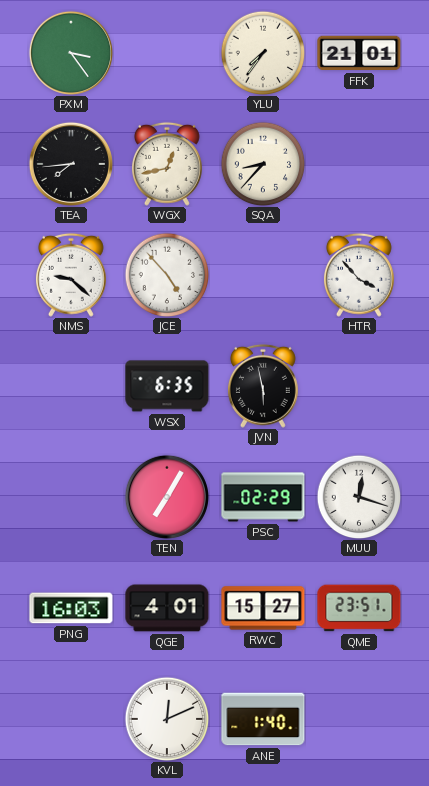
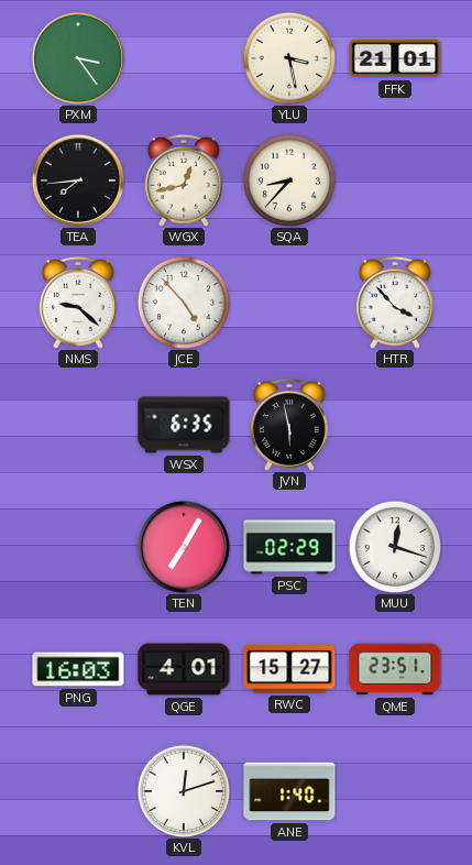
YLU: 7:36 -> 3:28 (289, 58)
KVL: 12:11 -> 12:12 (184, 791)
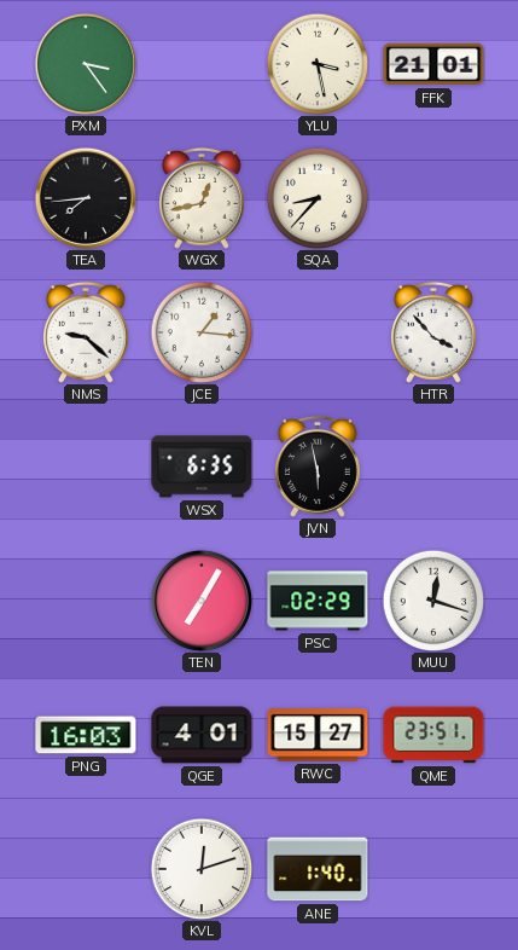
JCE: 4:53 -> 1:16 (202, 332)
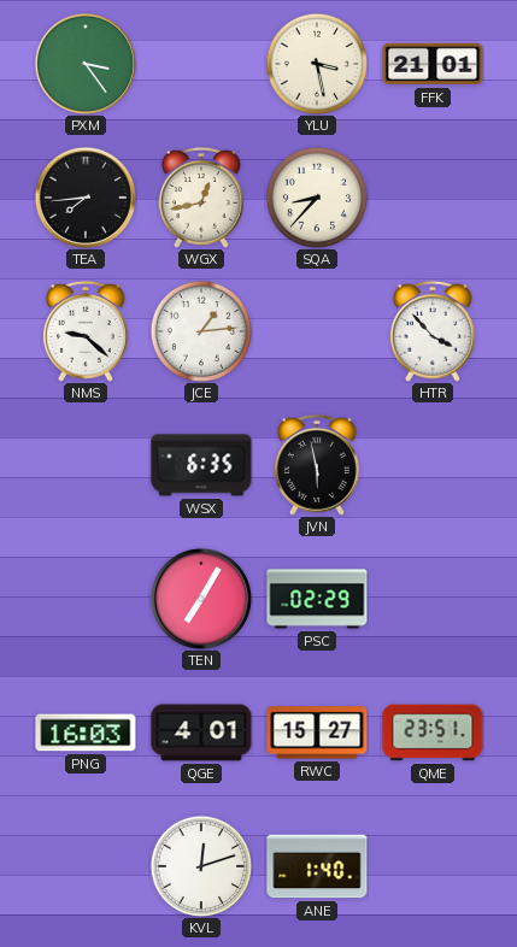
JCE: 1:16 -> 1:14 (201, 331)
MUU: 12:18 -> none (433, 601)
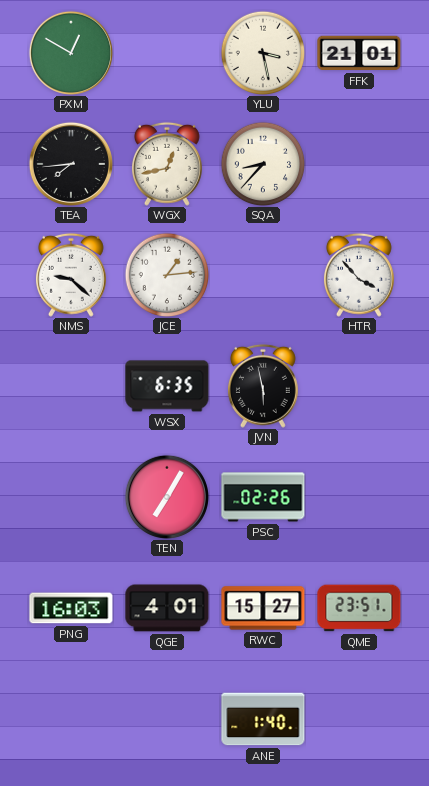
PXM: 3:24 -> 12:50 (71, 53)
PSC: 02:29 -> 02:26 (263, 497)
KVL: 12:12 -> none (201, 866)
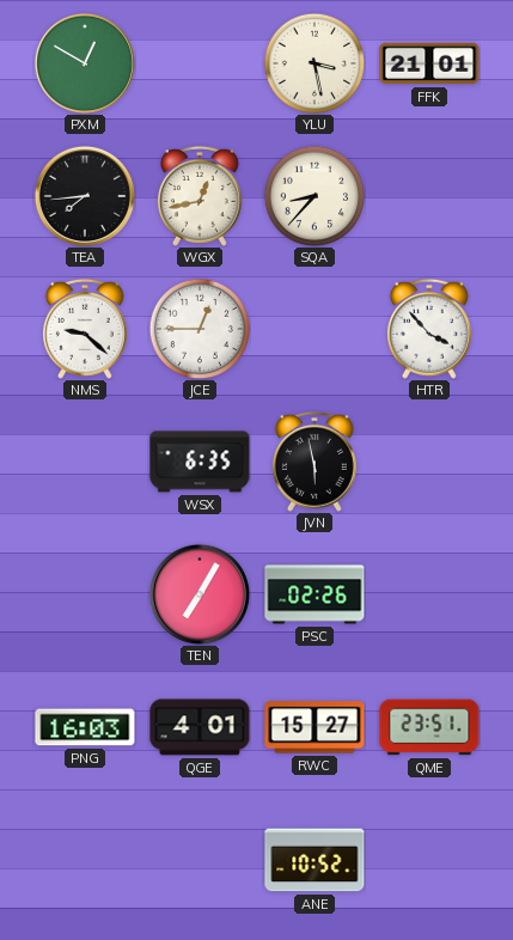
JCE: 1:14 -> 12:45 (200, 329)
ANE: 1:40 -> 10:52 (314, 860)
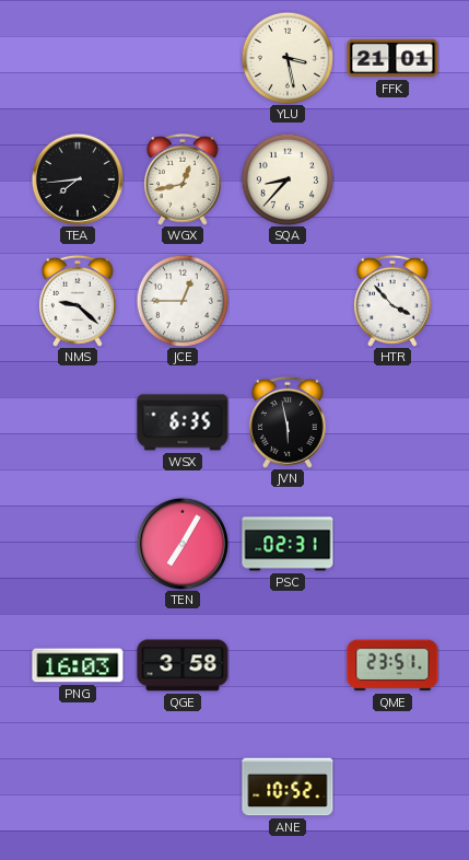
PXM: 12:50 -> none (85, 63)
PSC: 02:26 -> 02:31 (288, 544)
QGE: 4:01 -> 3:58 (183, 665)
RWC: 15:27 -> none (314, 727)
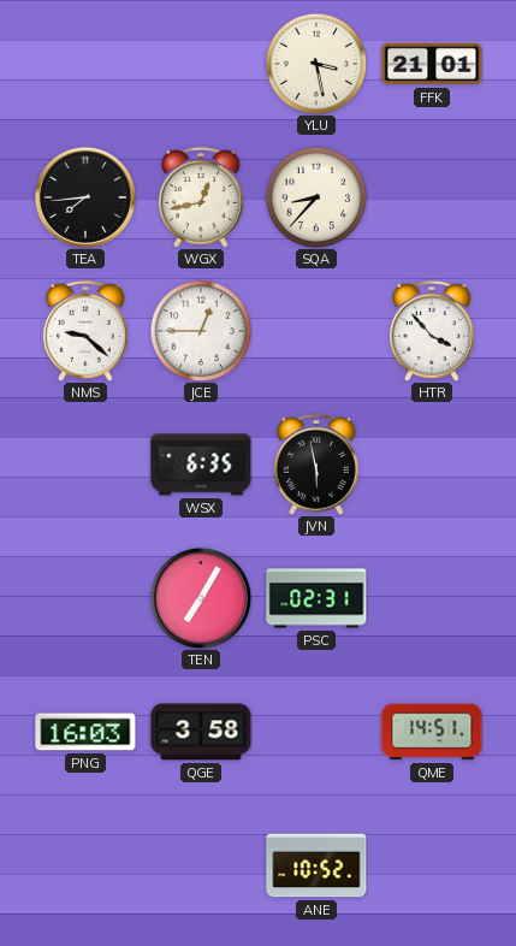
QME: 23:51 -> 14:51 (432, 732)
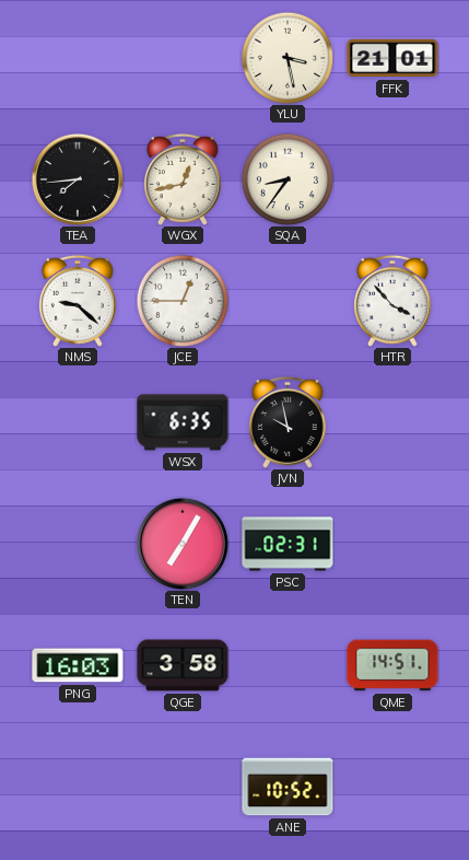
SQA: 8:37 -> 8:36 (288, 179)
JVN: 5:58 -> 9:58 (288, 422)
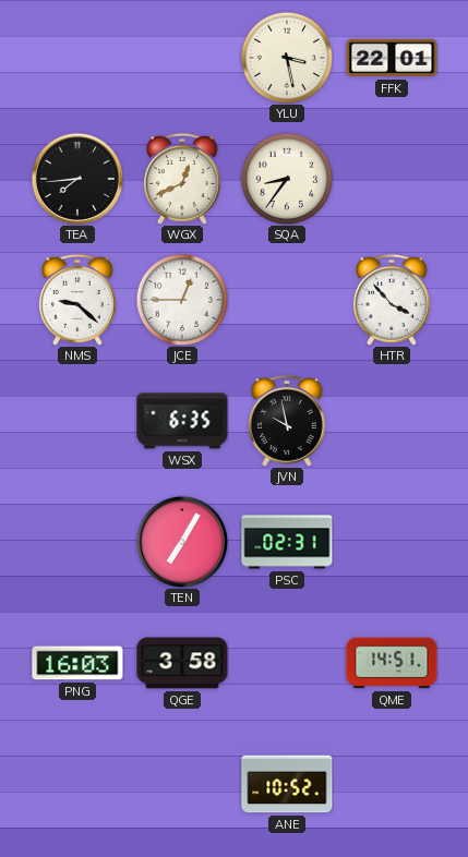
FFK: 21:01 -> 22:01 (392, 58)
WGX: 12:43 -> 12:41 (182, 179)
